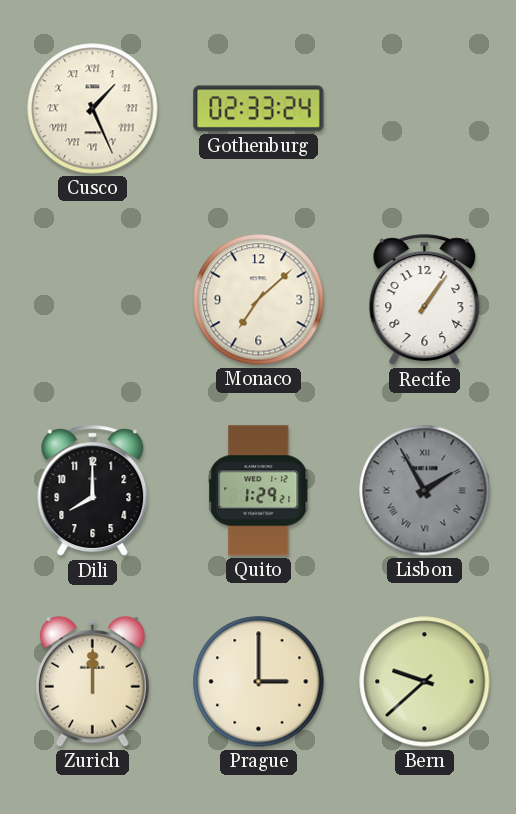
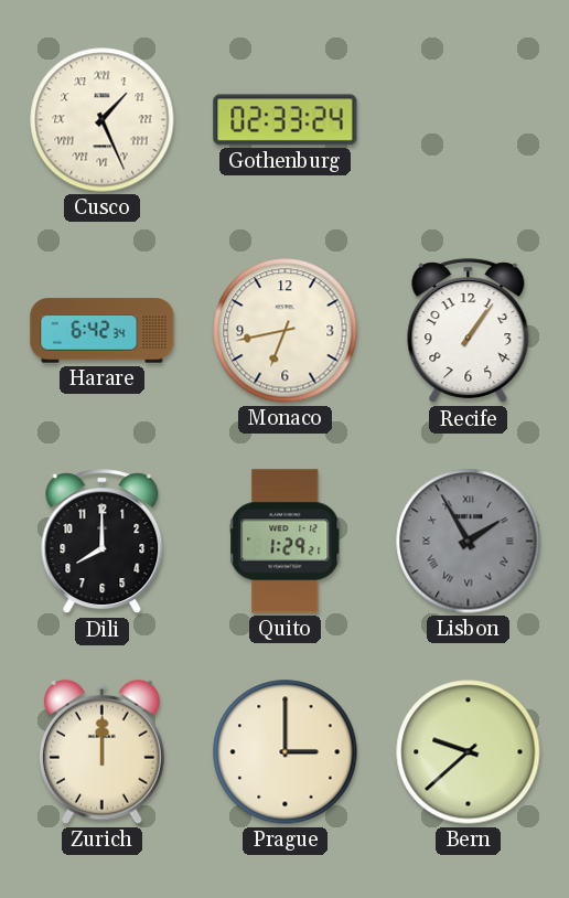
Harare: none -> 6:42 (103, 331)
Monaco: 7:08 -> 6:43 (286, 331)
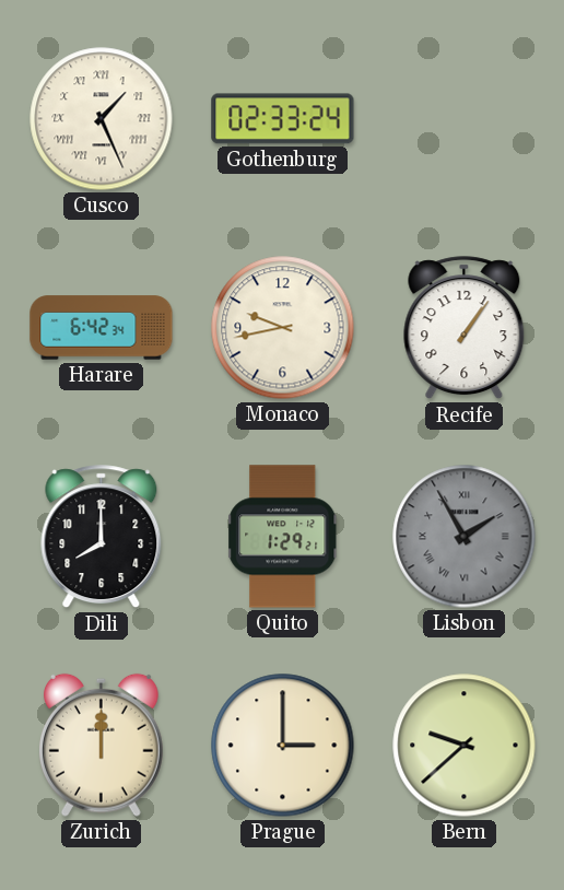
Monaco: 6:43 -> 9:43 (283, 328)
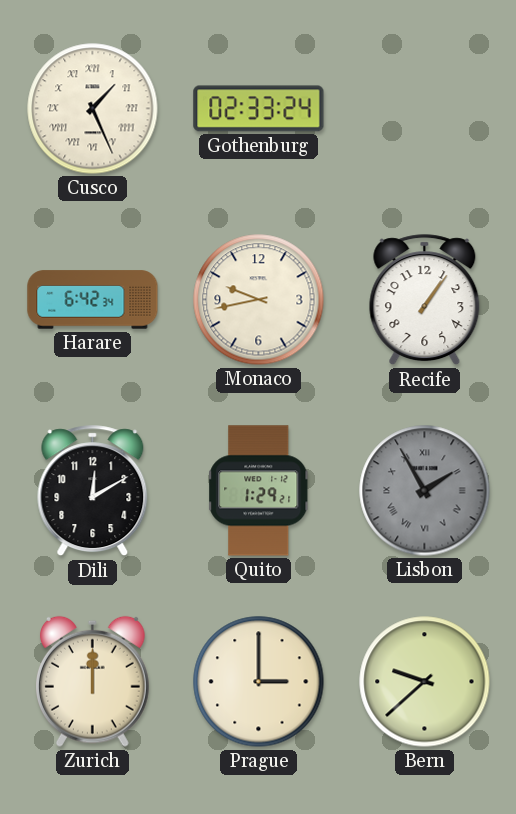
Dili: 8:00 -> 12:10 (93, 491)
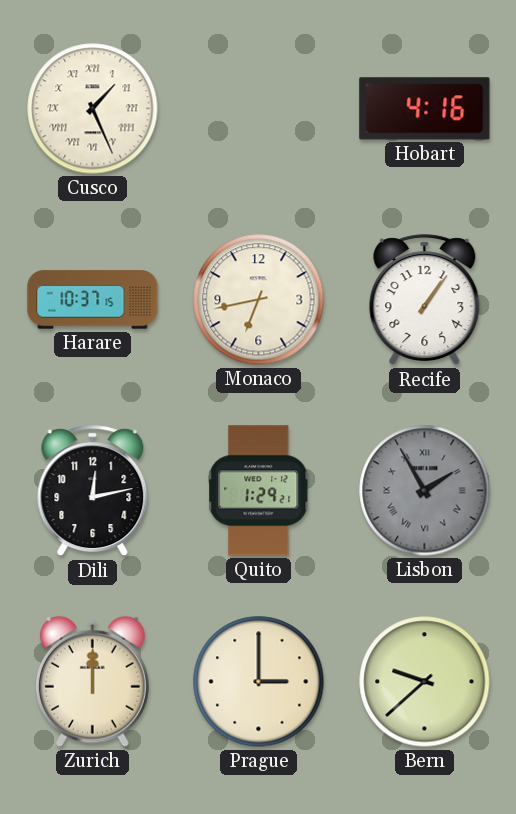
Gothenburg: 02:33 -> none (259, 109)
Hobart: none -> 4:16 (425, 109)
Harare: 6:42 -> 10:37 (93, 300)
Monaco: 9:43 -> 6:43 (259, 300)
Dili: 12:10 -> 12:13 (93, 491)
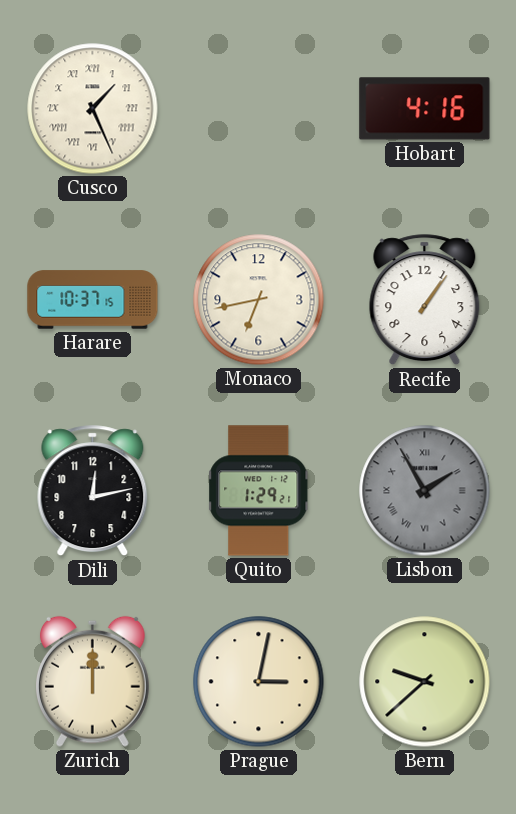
Prague: 3:00 -> 3:02 (259, 682)
